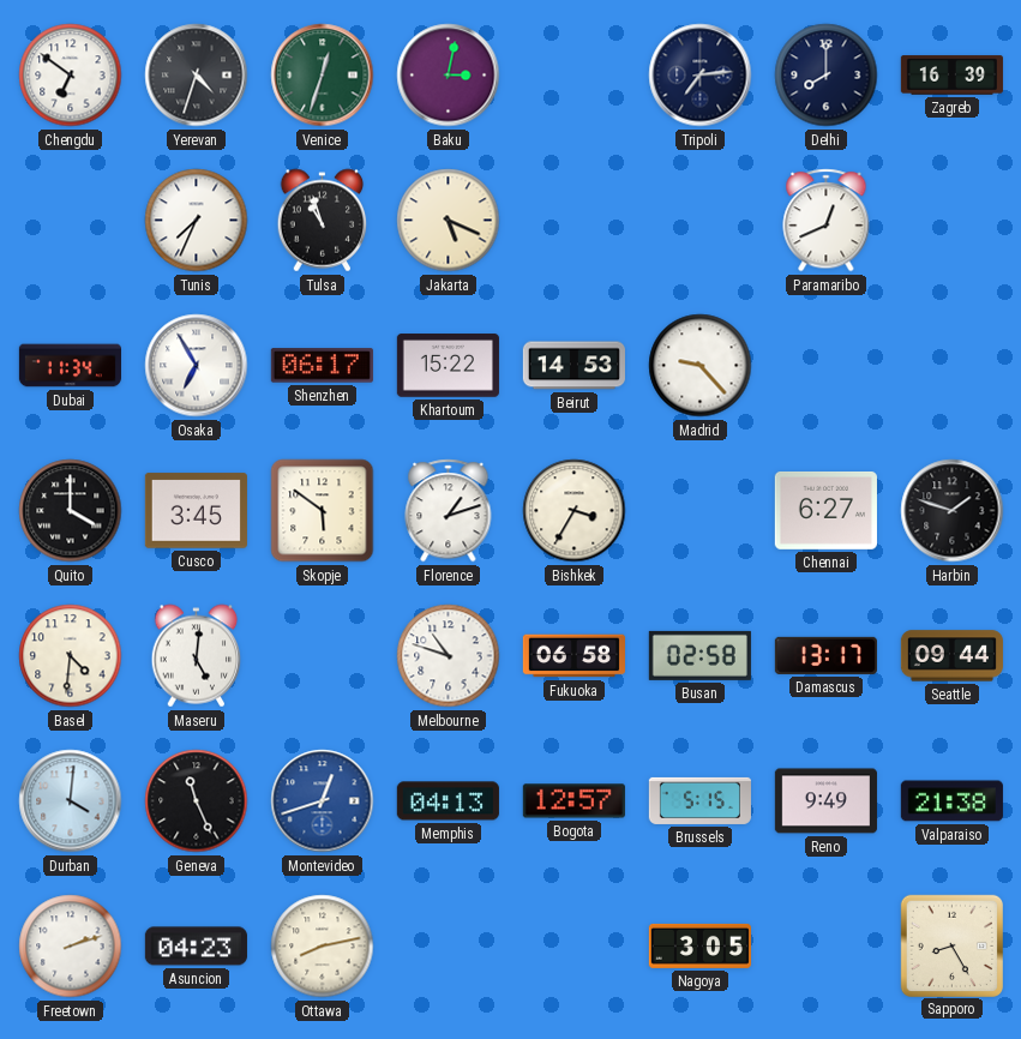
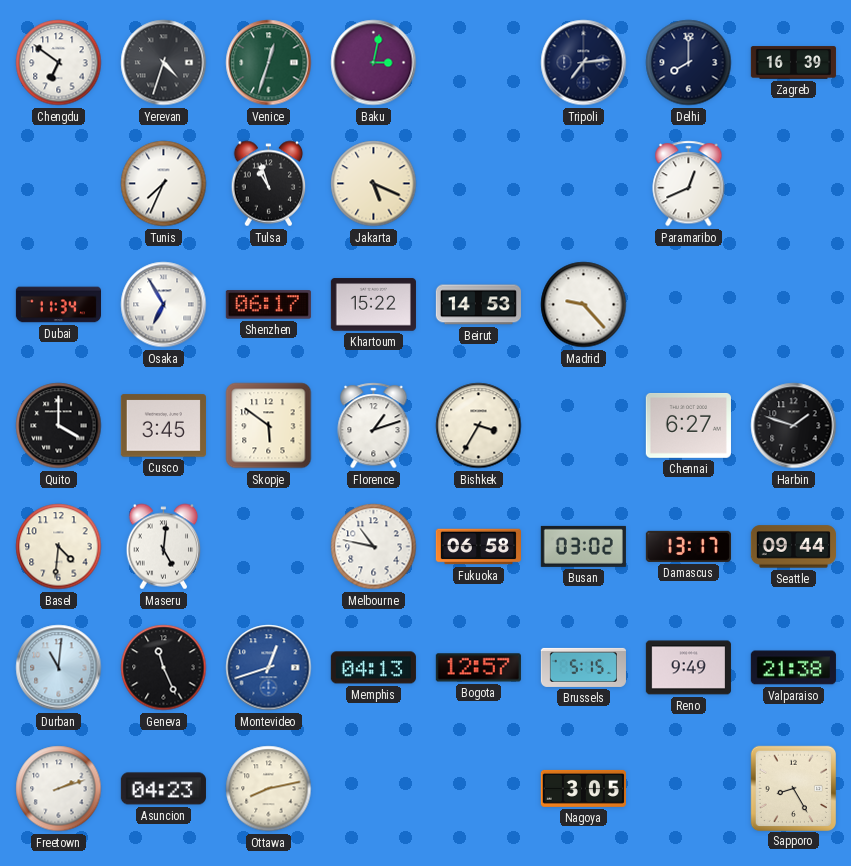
Melbourne: 10:48 -> 10:47 (374, 547)
Busan: 02:58 -> 03:02 (583, 546)
Durban: 4:01 -> 11:01 (59, 668)
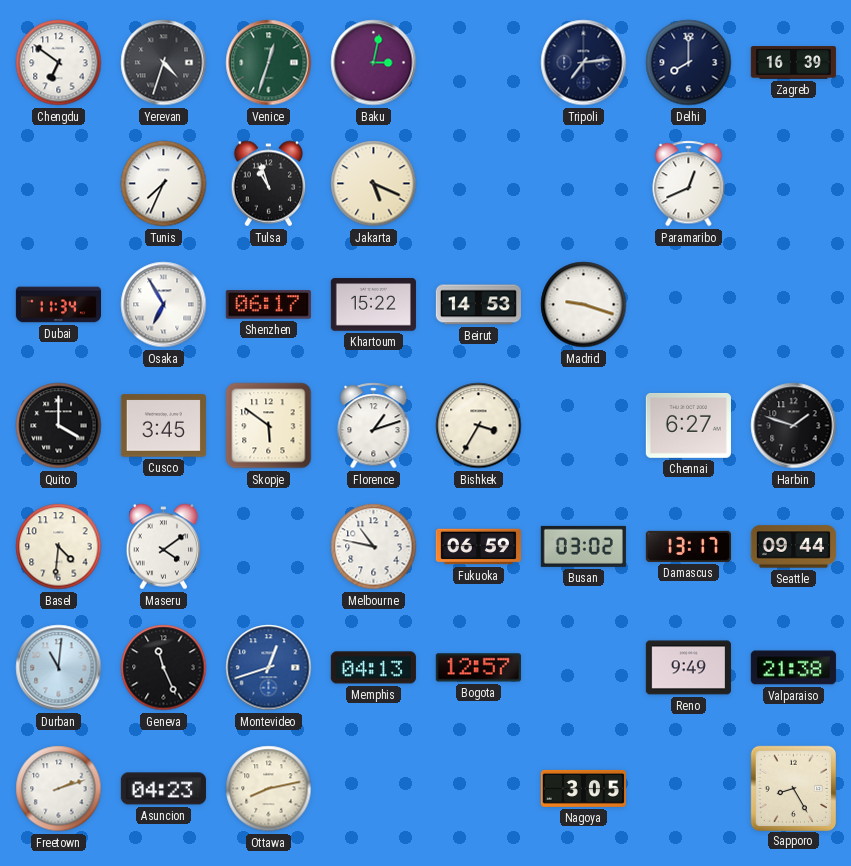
Madrid: 9:23 -> 9:18 (584, 305)
Maseru: 5:01 -> 4:09 (164, 547)
Fukuoka: 06:58 -> 06:59 (478, 547)
Brussels: 5:15 -> none (583, 667)
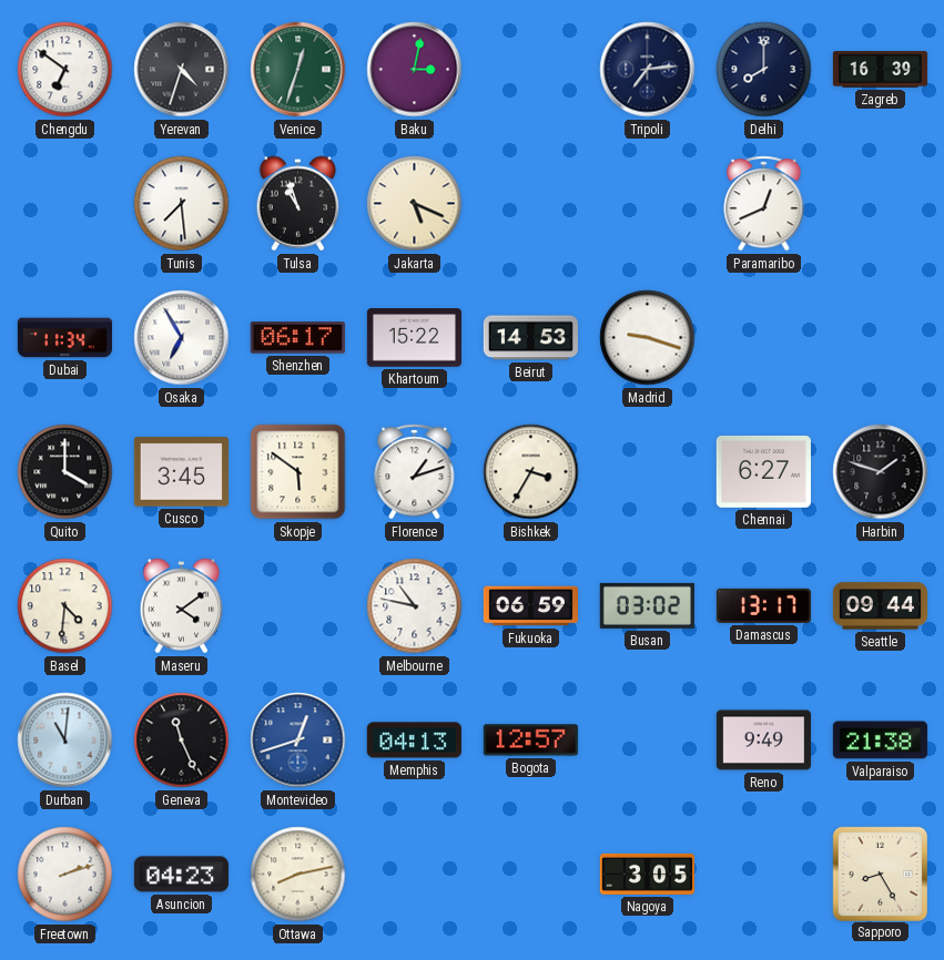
Tunis: 7:34 -> 7:29 (182, 204)
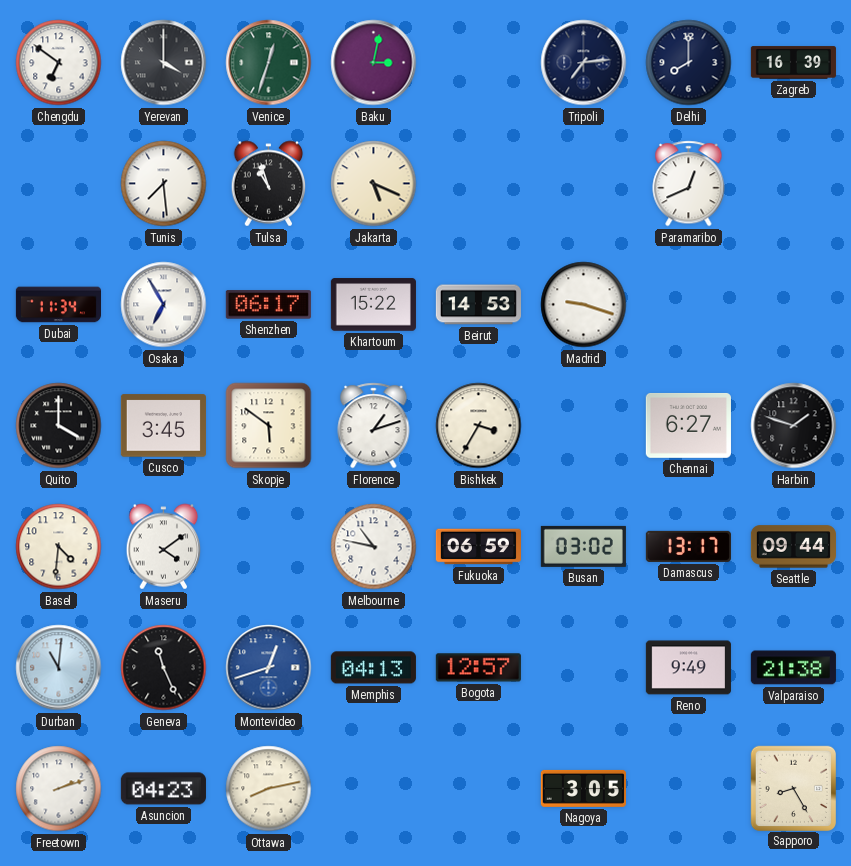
Yerevan: 4:33 -> 4:00 (164, 63)
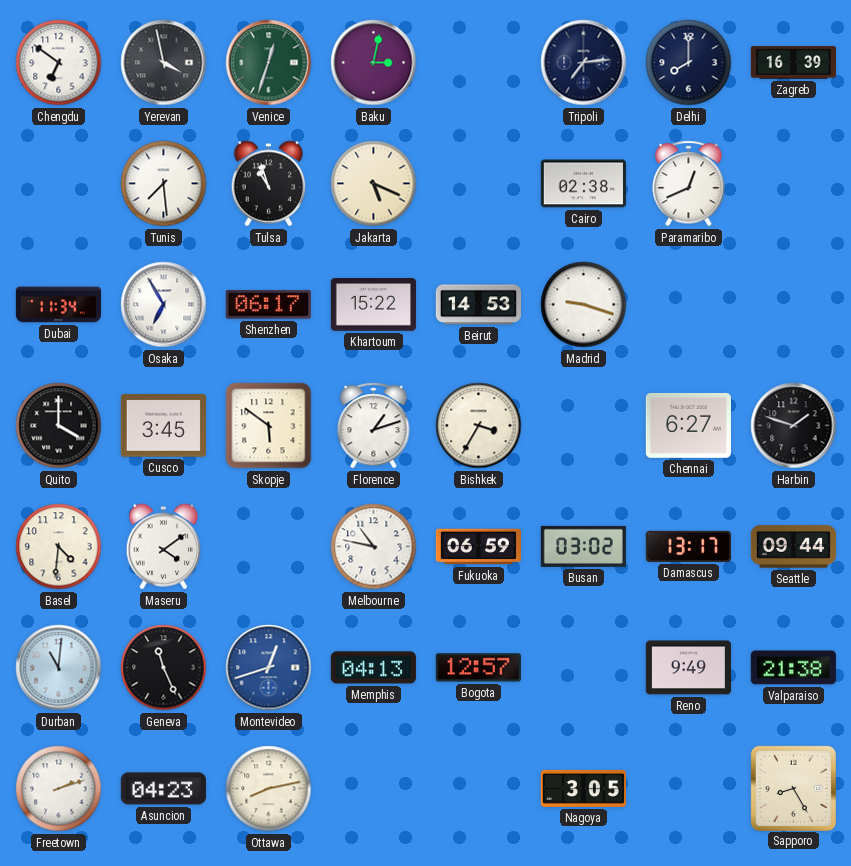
Yerevan: 4:00 -> 3:58 (164, 63)
Cairo: none -> 02:38 (583, 184)
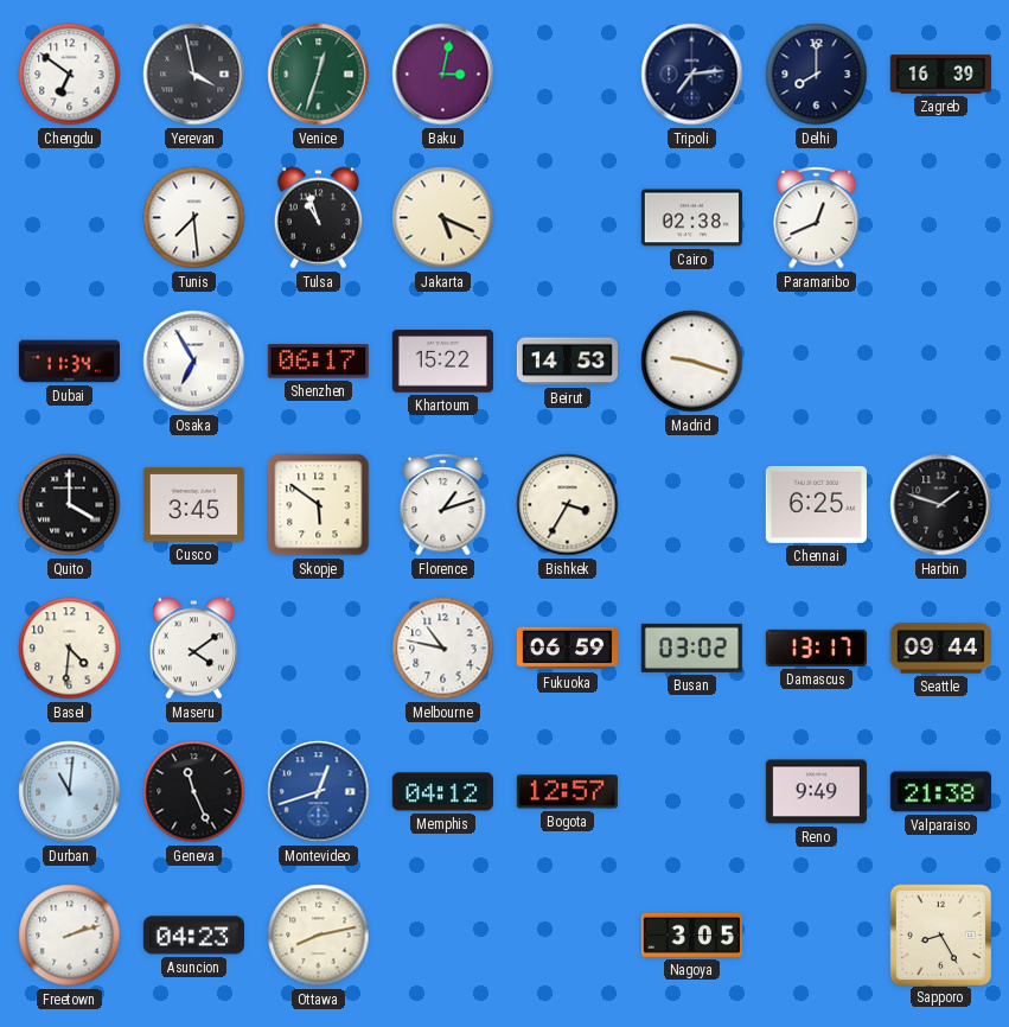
Chennai: 6:27 -> 6:25 (816, 505)
Memphis: 04:13 -> 04:12 (442, 792)
